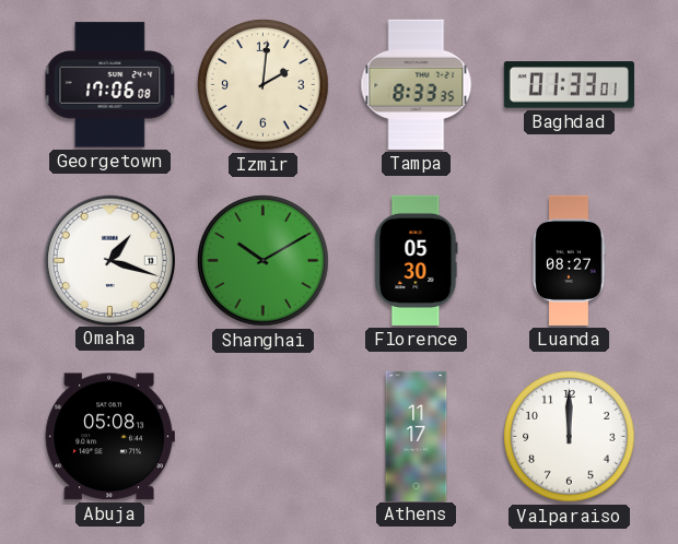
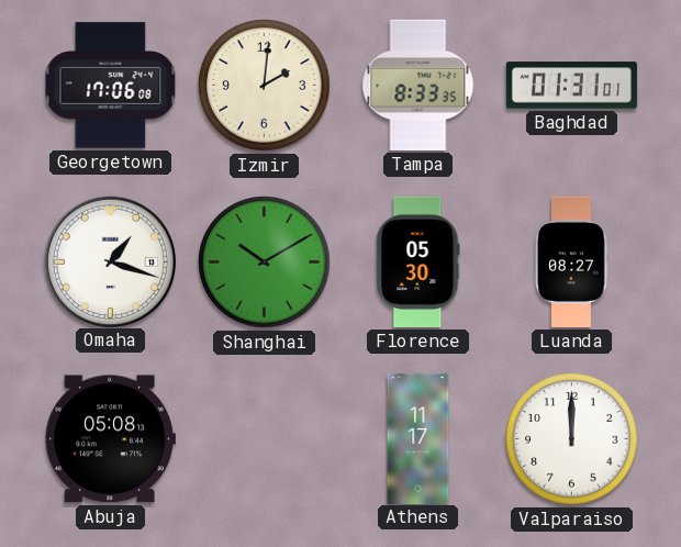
Baghdad: 01:33 -> 01:31 (571, 86)
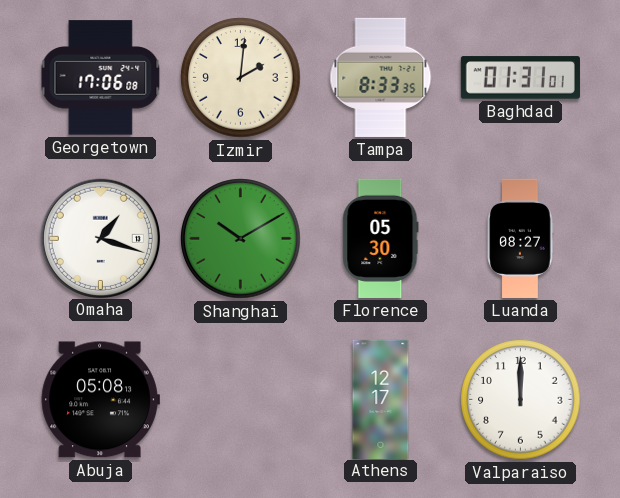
Athens: 11:17 -> 12:17 (381, 399)
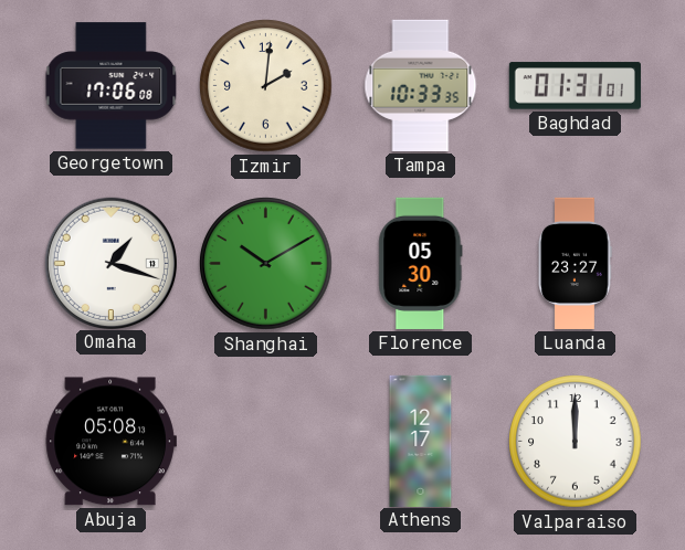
Tampa: 8:33 -> 10:33 (421, 85)
Luanda: 08:27 -> 23:27 (575, 263)
